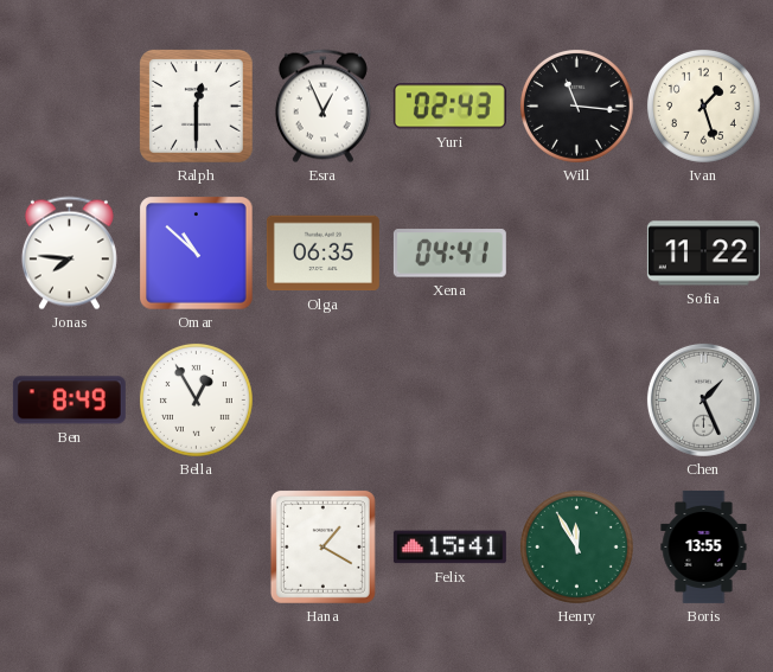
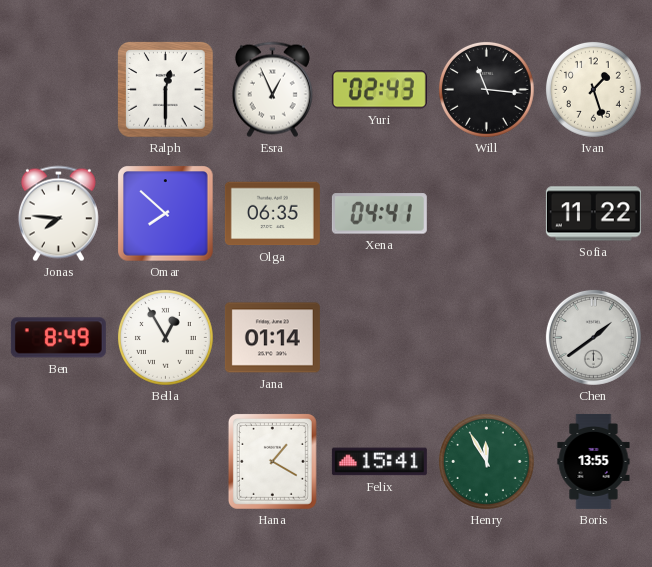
Omar: 10:52 -> 7:52 (166, 214)
Jana: none -> 01:14 (272, 338)
Chen: 1:26 -> 1:39 (593, 337)
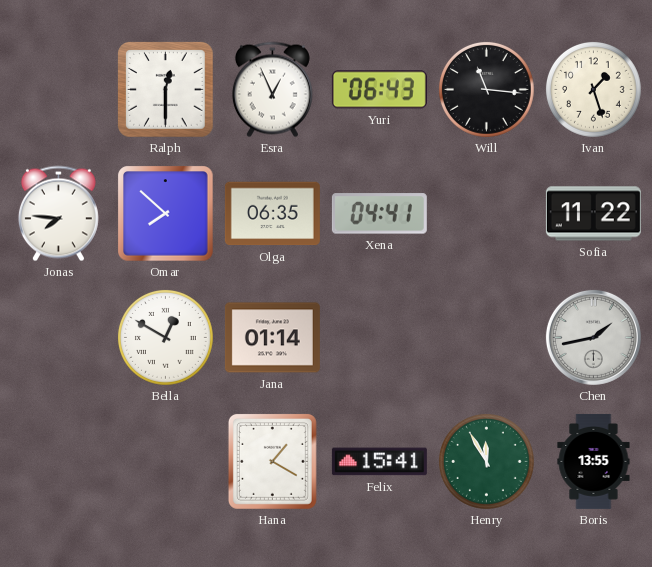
Yuri: 02:43 -> 06:43 (379, 90)
Ben: 8:49 -> none (58, 338)
Bella: 12:55 -> 12:50 (166, 338)
Chen: 1:39 -> 1:43 (593, 337)
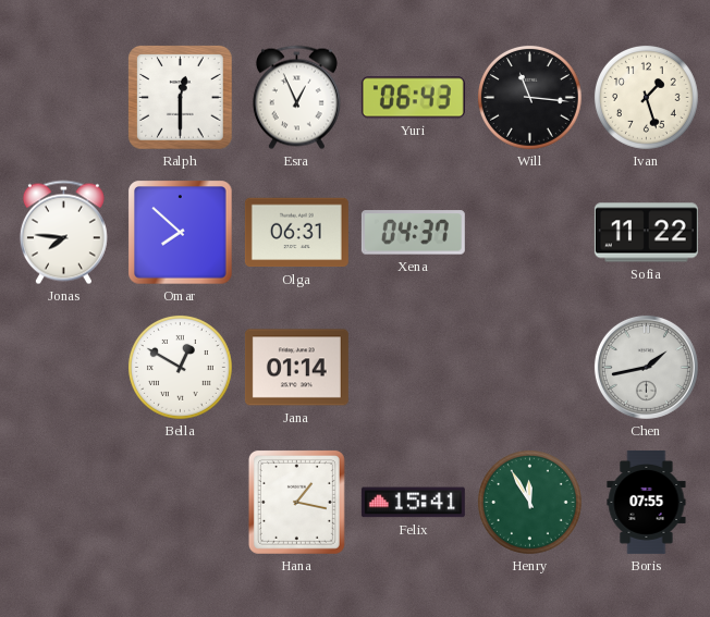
Olga: 06:35 -> 06:31 (296, 233)
Xena: 04:41 -> 04:37 (413, 233)
Hana: 1:20 -> 1:17 (296, 502)
Boris: 13:55 -> 07:55 (647, 502)
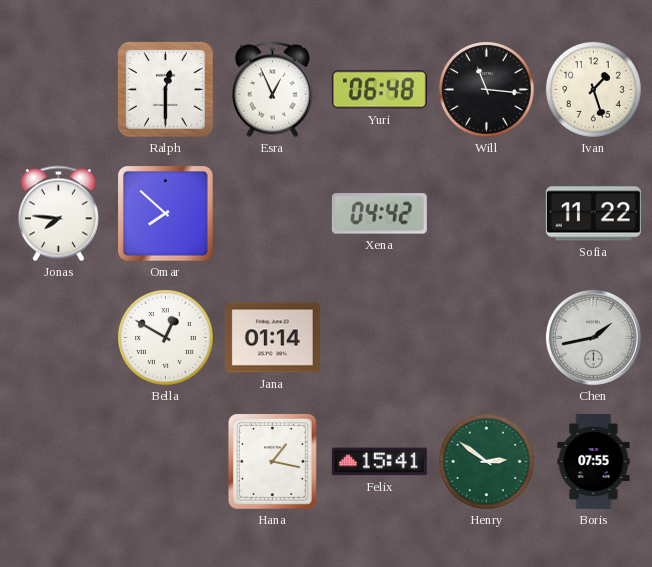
Yuri: 06:43 -> 06:48 (379, 90)
Olga: 06:31 -> none (296, 233)
Xena: 04:37 -> 04:42 (379, 214)
Henry: 11:55 -> 2:51 (487, 462)
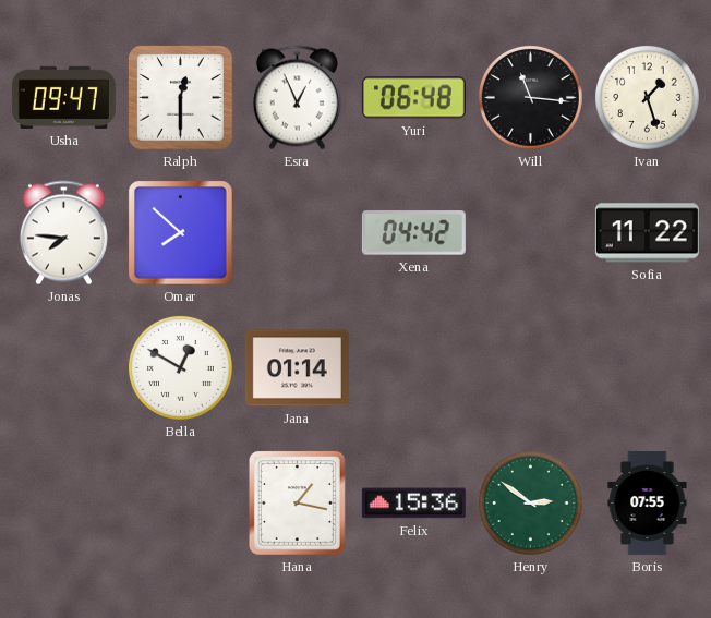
Usha: none -> 09:47 (63, 97)
Chen: 1:43 -> none (593, 337)
Felix: 15:41 -> 15:36 (413, 504)
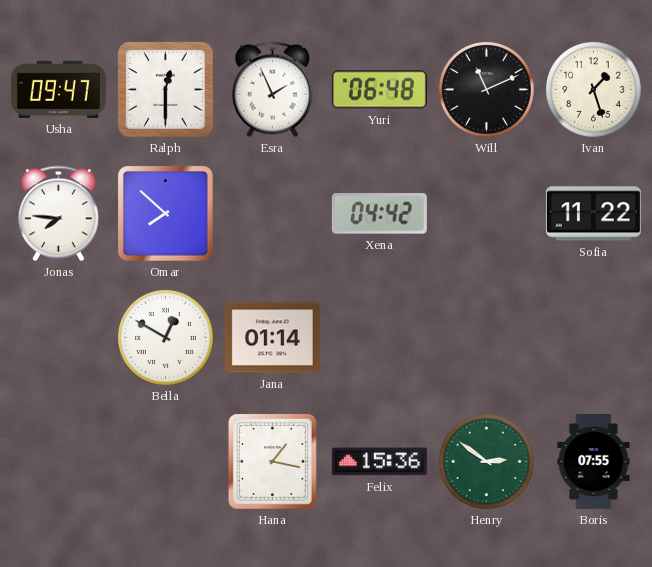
Esra: 12:56 -> 1:56 (272, 90)
Will: 11:16 -> 11:11 (487, 90)
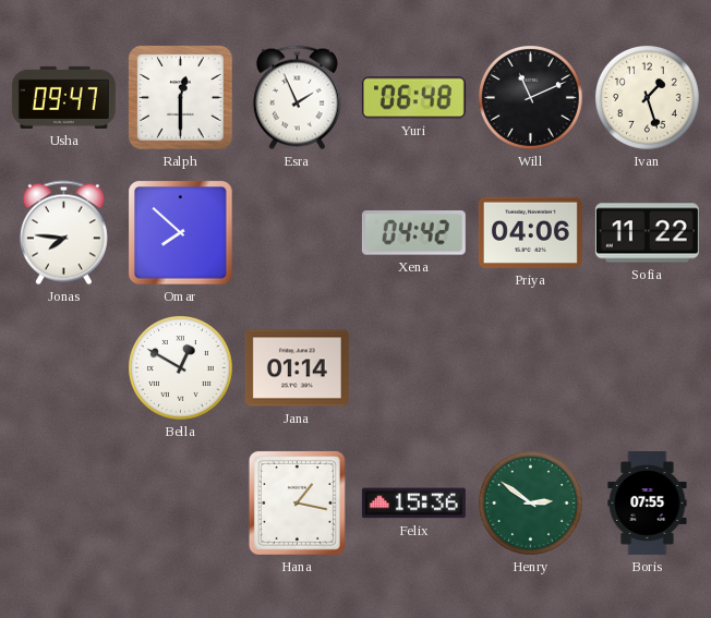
Priya: none -> 04:06 (530, 232)
